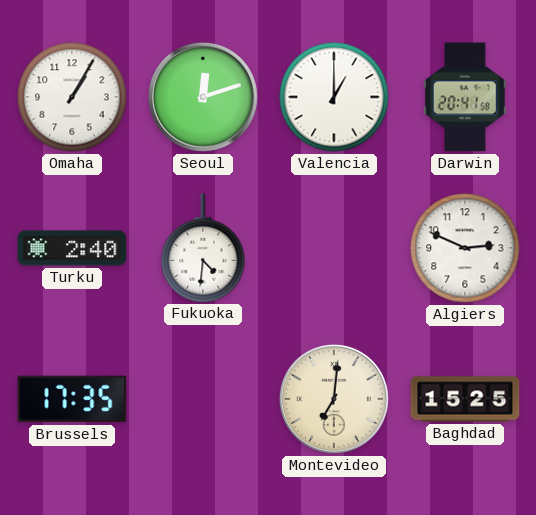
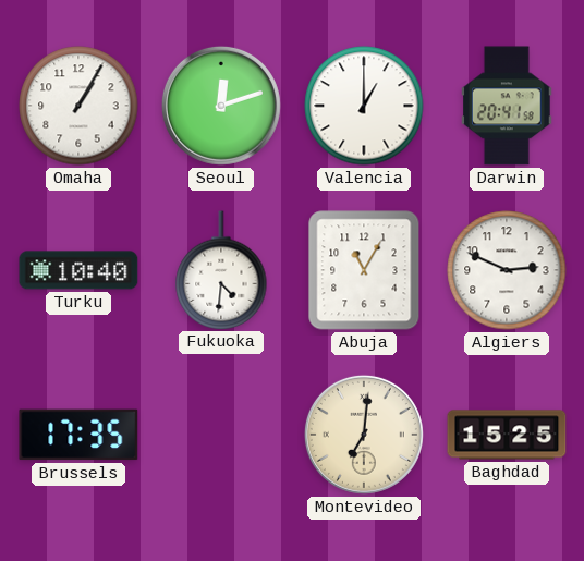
Turku: 2:40 -> 10:40 (78, 270)
Abuja: none -> 11:05 (364, 270)
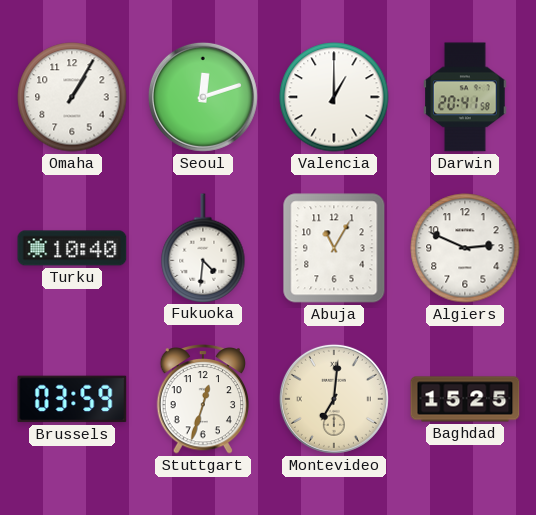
Brussels: 17:35 -> 03:59 (72, 399)
Stuttgart: none -> 12:33 (203, 399)
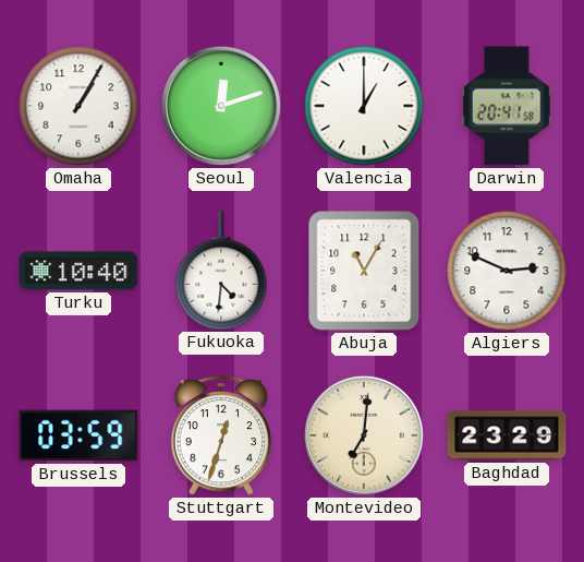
Baghdad: 15:25 -> 23:29 (507, 435)
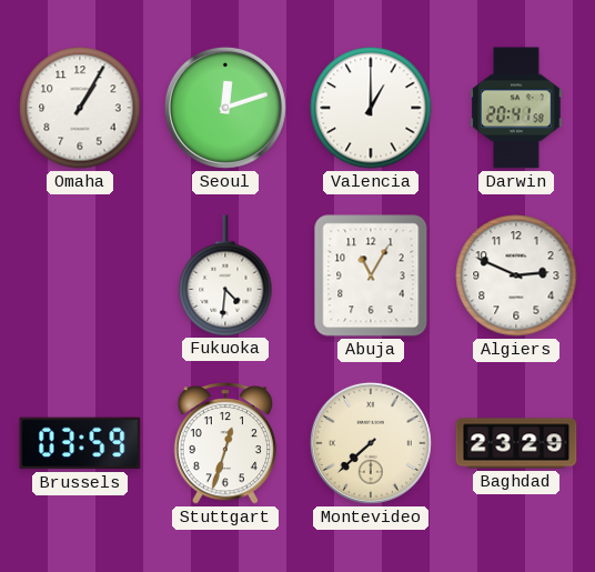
Turku: 10:40 -> none (78, 271)
Montevideo: 7:01 -> 7:38 (371, 443)
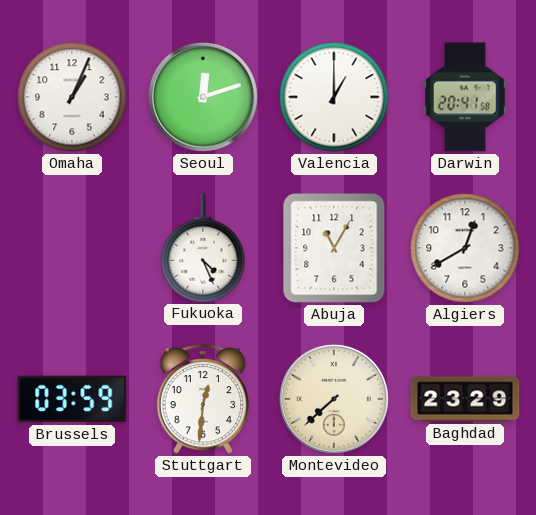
Omaha: 1:05 -> 1:04 (72, 97)
Fukuoka: 4:31 -> 4:26 (203, 248)
Algiers: 2:49 -> 12:40 (465, 248)
Stuttgart: 12:33 -> 12:31 (203, 399)
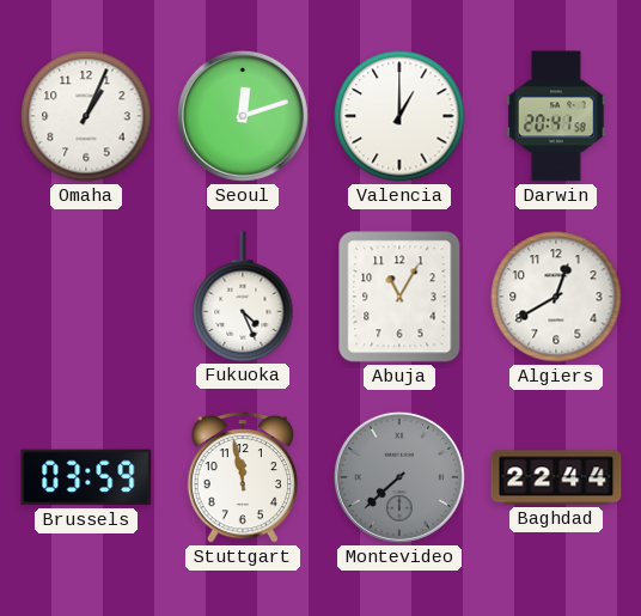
Stuttgart: 12:31 -> 11:58 (243, 477)
Montevideo dial: cream -> grey (399, 477)
Baghdad: 23:29 -> 22:44 (556, 477)
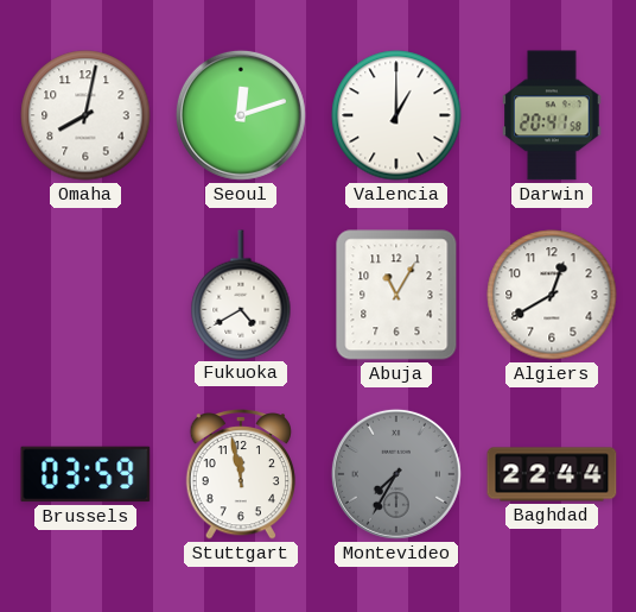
Omaha: 1:04 -> 8:02 (85, 115)
Fukuoka: 4:26 -> 4:40 (241, 295)
Montevideo: 7:38 -> 7:35 (396, 474)
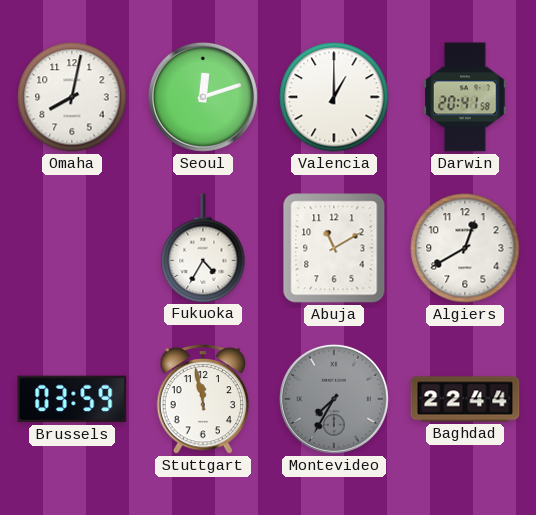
Fukuoka: 4:40 -> 4:35 (203, 248)
Abuja: 11:05 -> 11:10 (334, 248)
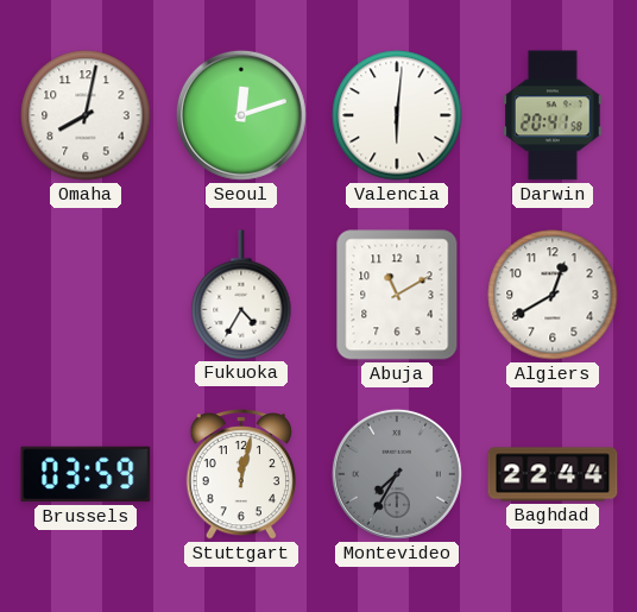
Valencia: 1:00 -> 6:01 (397, 115)
Stuttgart: 11:58 -> 12:02 (241, 474)
